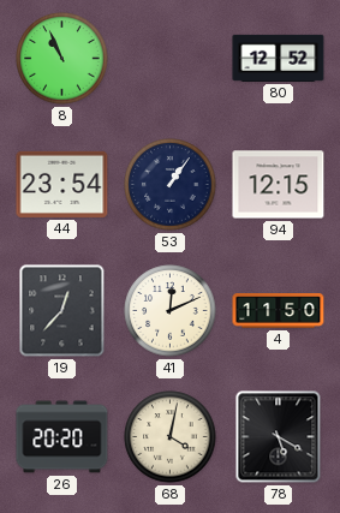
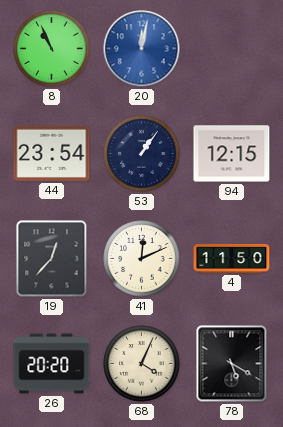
20: none -> 12:02 (142, 49)
80: 12:52 -> none (279, 58)
68: 4:02 -> 4:04 (142, 364)
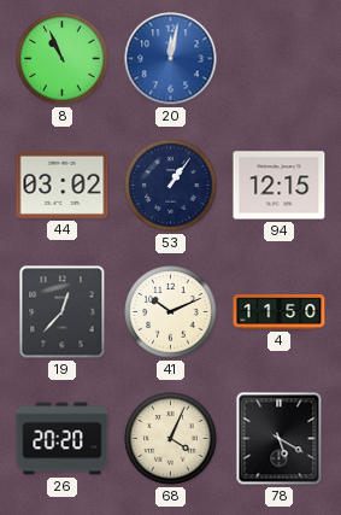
44: 23:54 -> 03:02 (63, 185)
41: 12:11 -> 10:11 (171, 312)
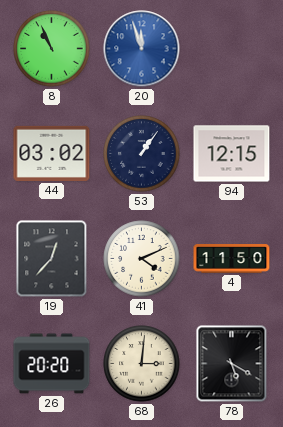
20: 12:02 -> 11:57 (142, 49)
41: 10:11 -> 4:11 (142, 259)
68: 4:04 -> 3:01 (142, 364)
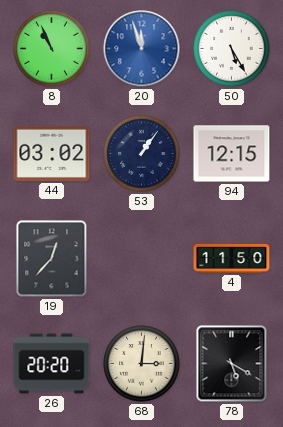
50: none -> 5:25 (232, 49)
41: 4:11 -> none (142, 259)
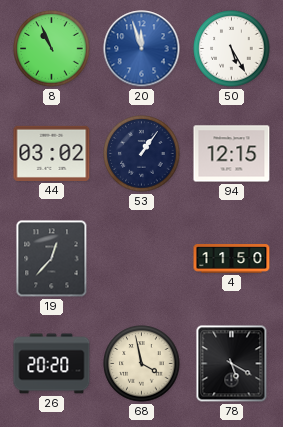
68: 3:01 -> 3:58 (142, 364)
